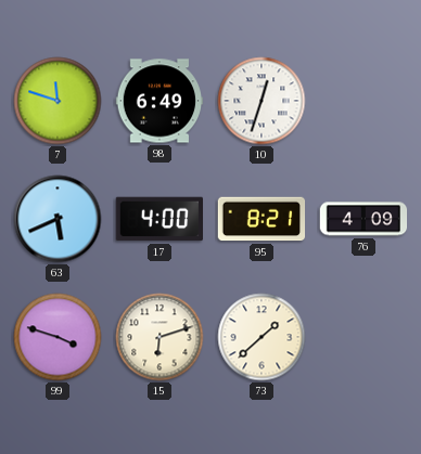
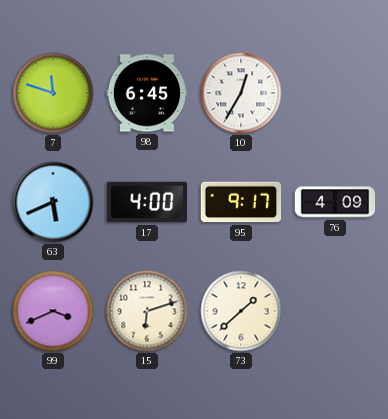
98: 6:49 -> 6:45 (147, 93)
10: 12:33 -> 12:35 (241, 93)
95: 8:21 -> 9:17 (241, 202)
99: 3:48 -> 3:41 (53, 311)
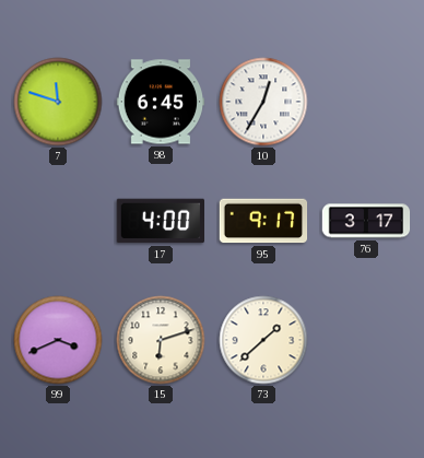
63: 5:41 -> none (53, 202)
76: 4:09 -> 3:17 (366, 221)
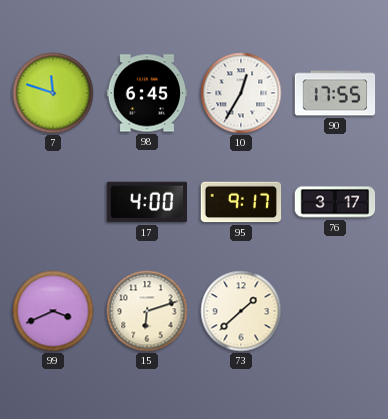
90: none -> 17:55 (335, 93)
